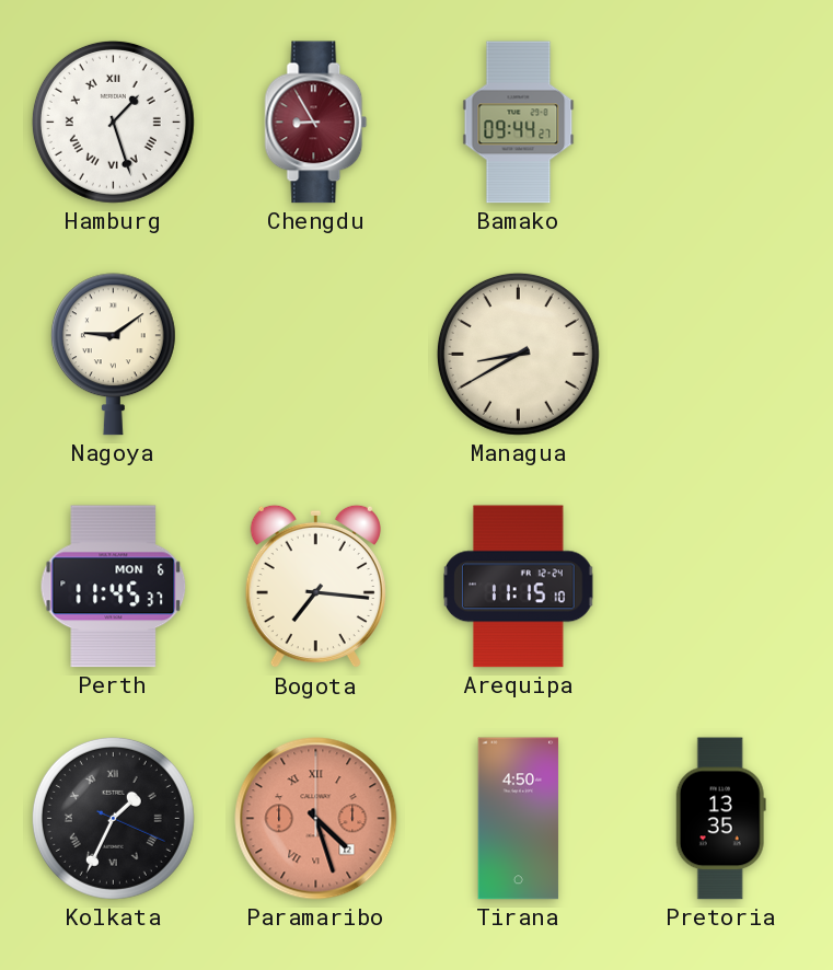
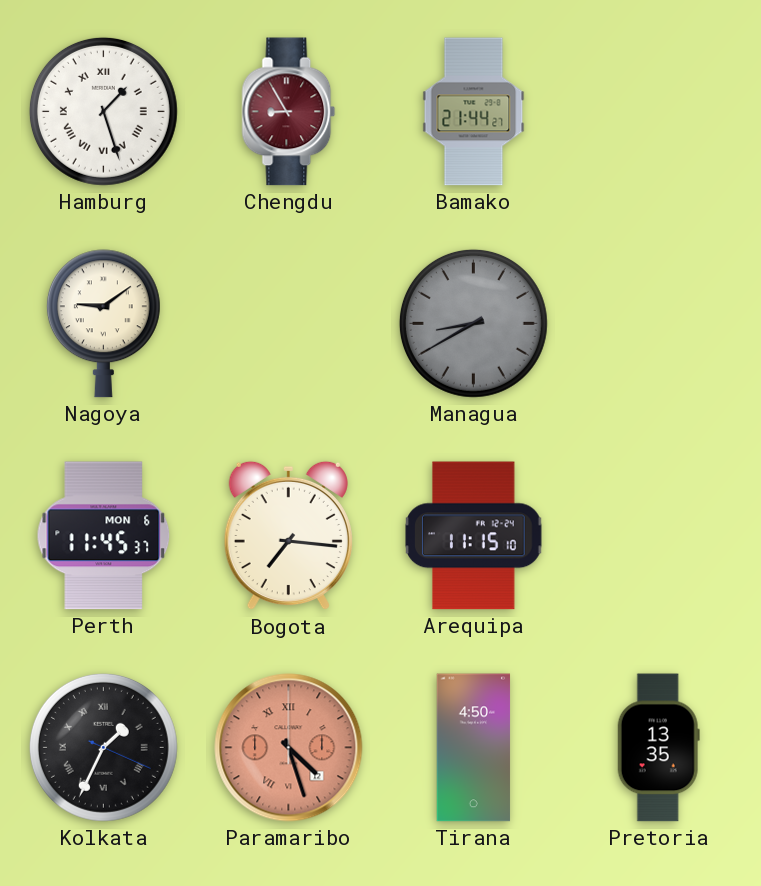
Bamako: 09:44 -> 21:44 (474, 112)
Managua dial: cream -> grey (473, 323)
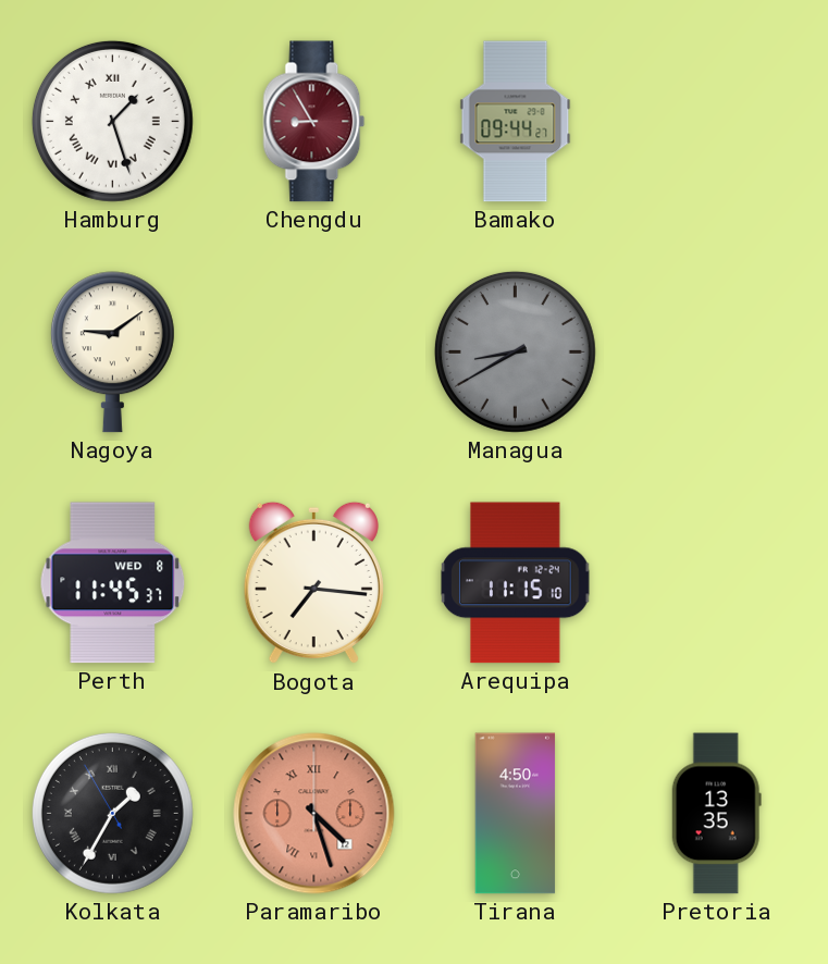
Bamako: 21:44 -> 09:44 (516, 122)
Perth date: MON 6 -> WED 8 (113, 583)
Kolkata: 1:34:19 -> 1:34:55 (112, 813)
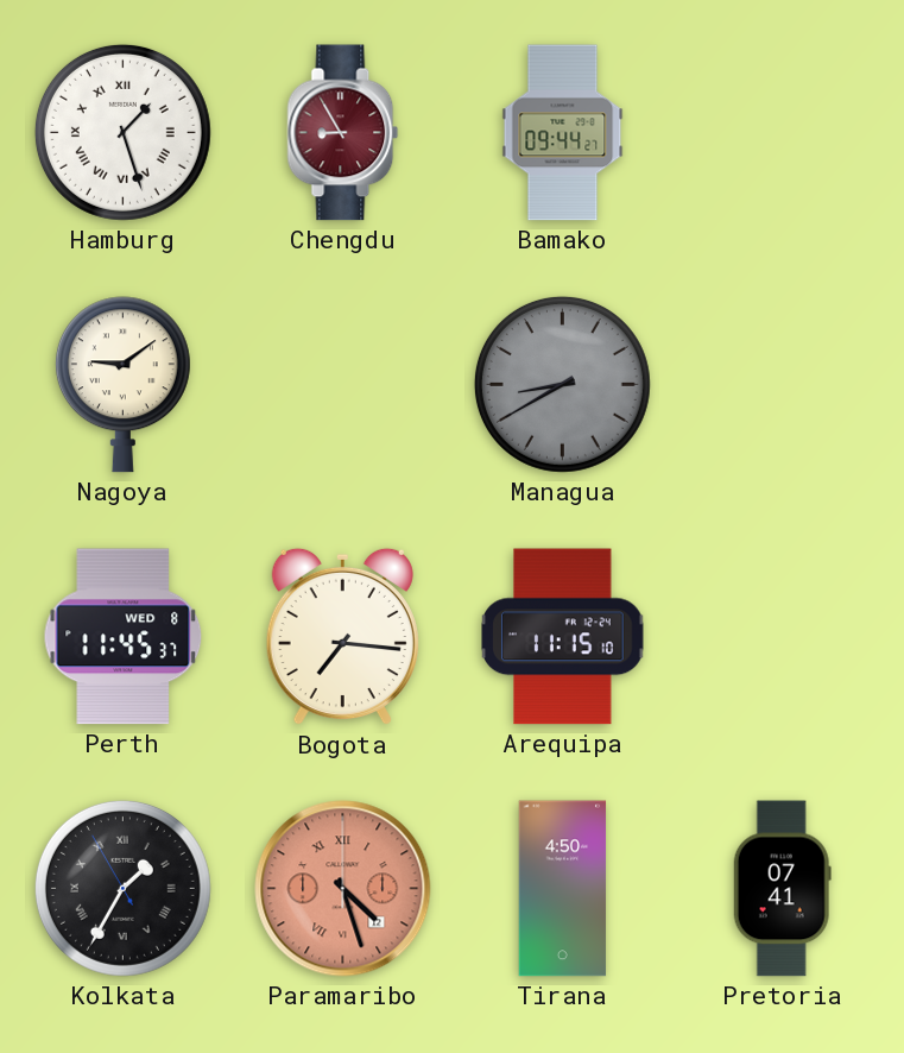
Pretoria: 13:35 -> 07:41 (782, 889)
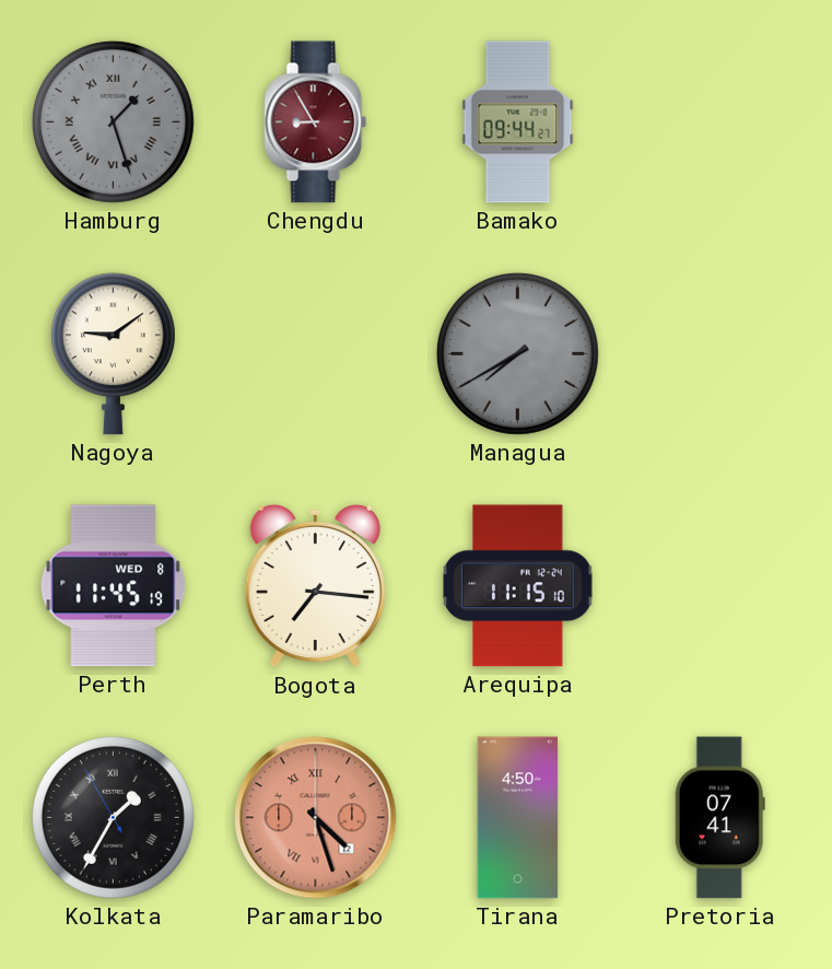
Hamburg dial: white -> grey (113, 121)
Managua: 8:40 -> 7:40 (517, 353)
Perth: 11:45:37 -> 11:45:19 (114, 586)
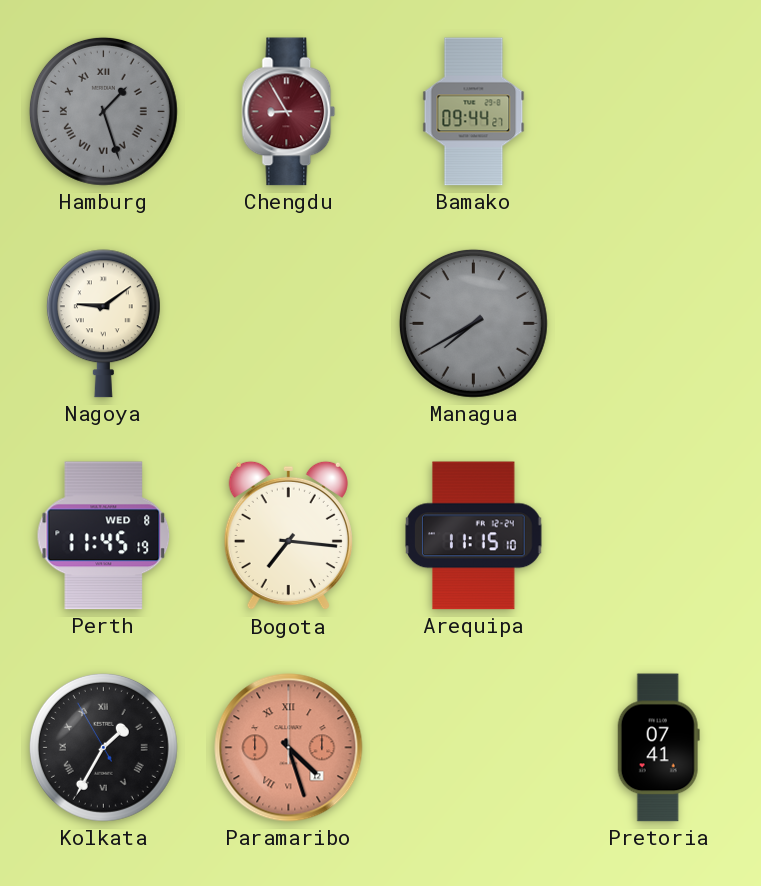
Tirana: 4:50 -> none (518, 818)
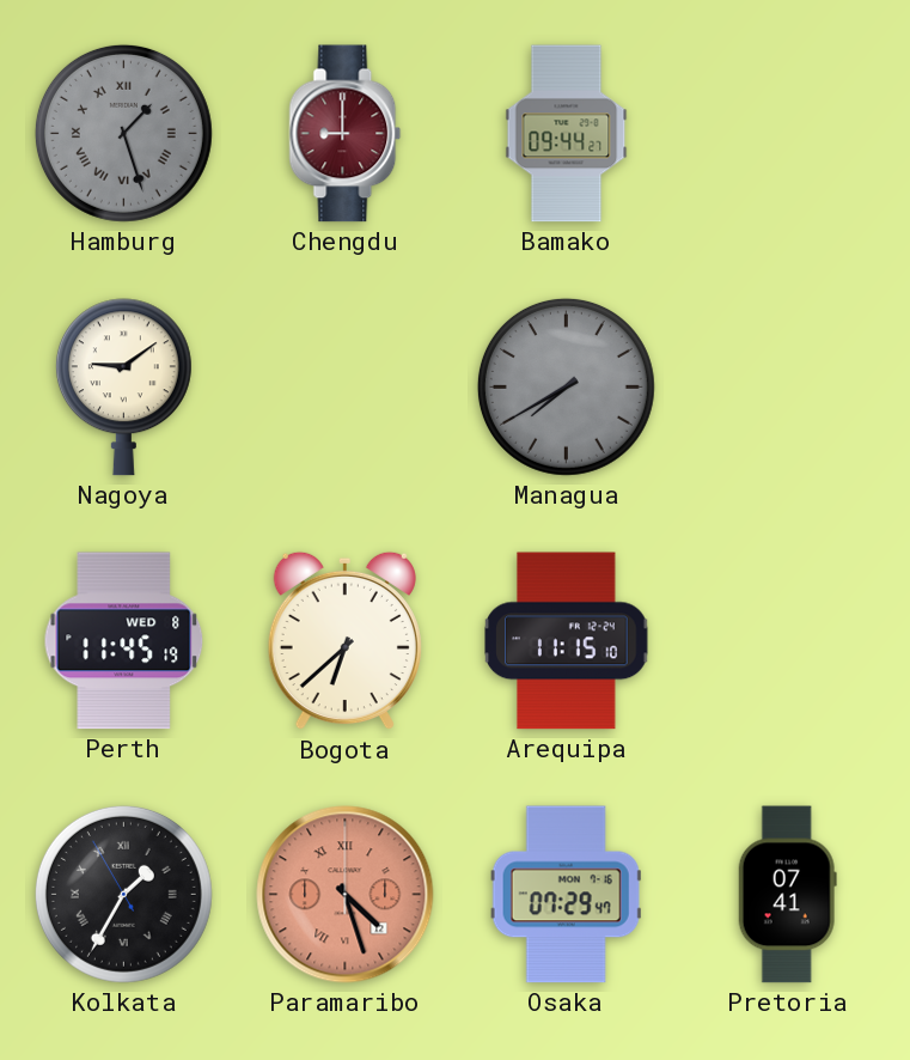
Chengdu: 8:55 -> 9:00 (346, 134)
Bogota: 7:16 -> 6:38 (344, 641)
Osaka: none -> 07:29 (566, 895)
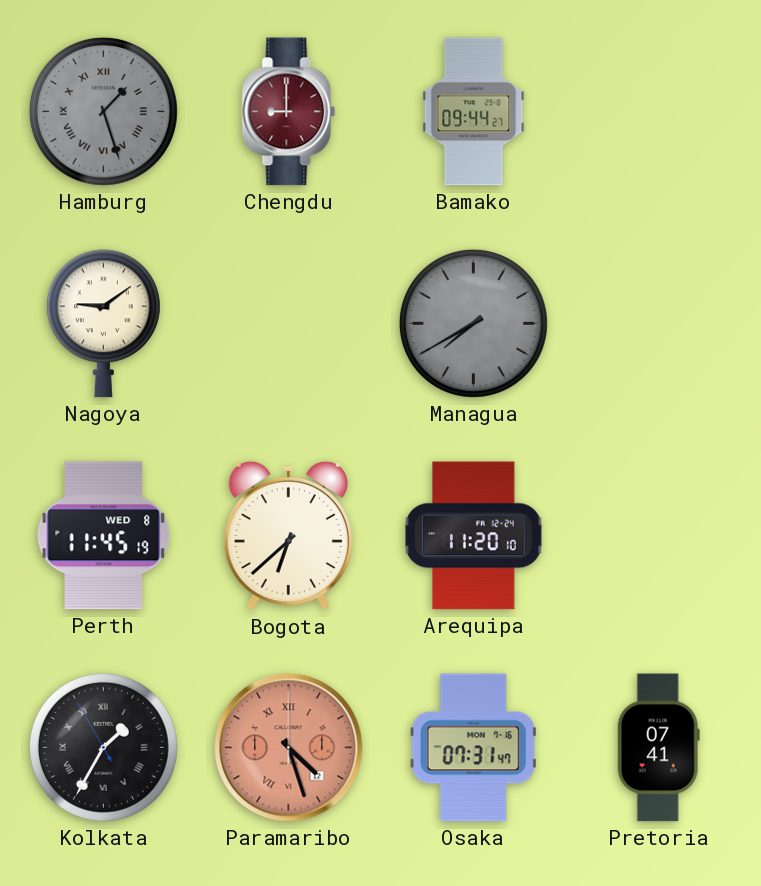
Arequipa: 11:15 -> 11:20 (474, 536)
Osaka: 07:29 -> 07:31 (473, 748)
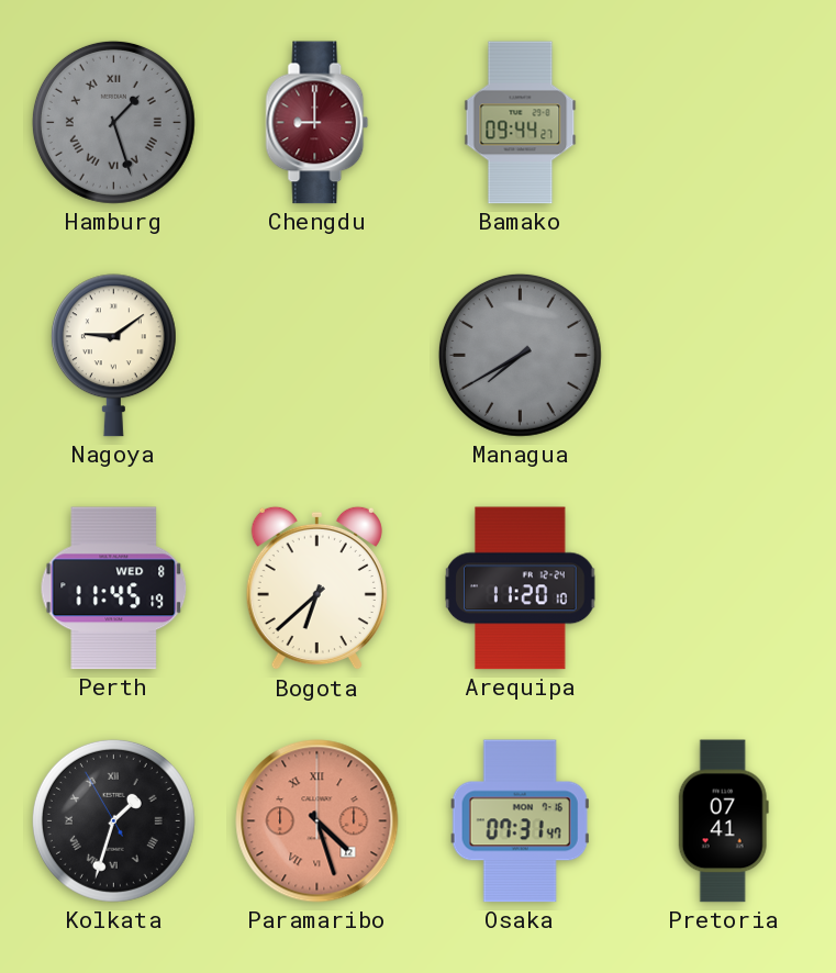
Kolkata: 1:34 -> 1:32 (113, 820)
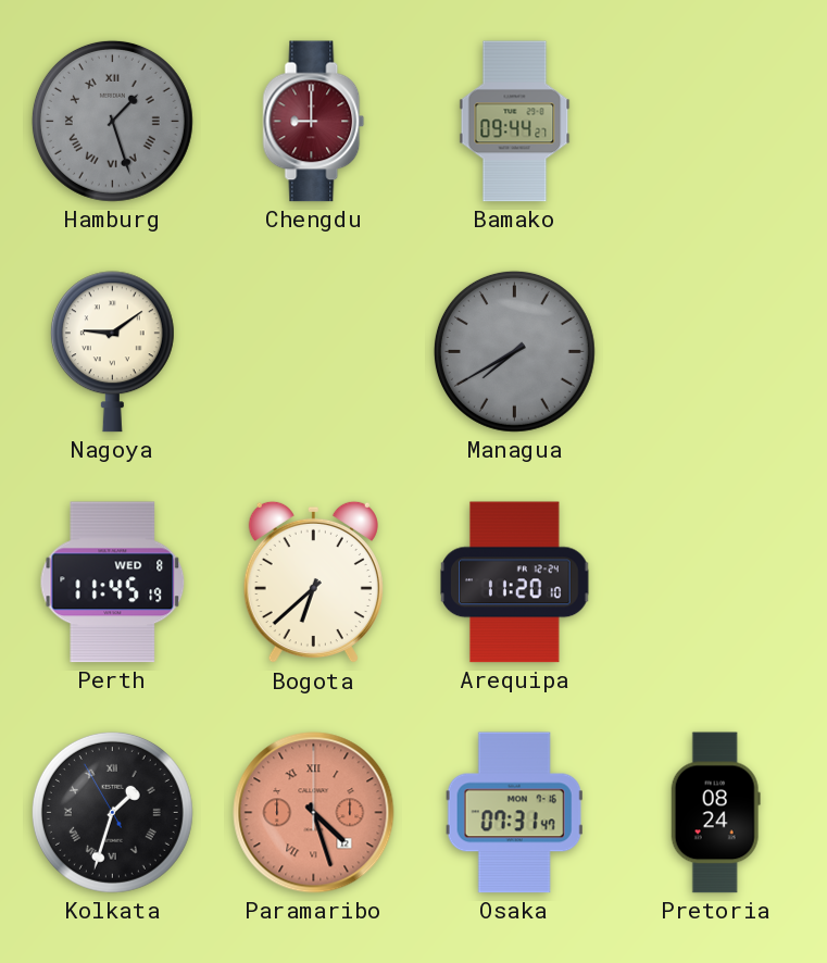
Pretoria: 07:41 -> 08:24 (715, 813)
